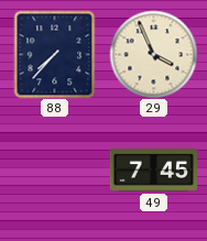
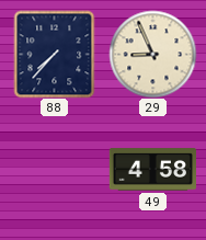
29: 3:56 -> 8:56 (152, 54)
49: 7:45 -> 4:58 (152, 170)
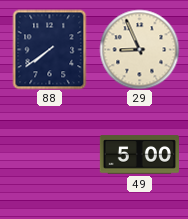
88: 7:37 -> 7:39 (50, 49)
49: 4:58 -> 5:00 (139, 155)
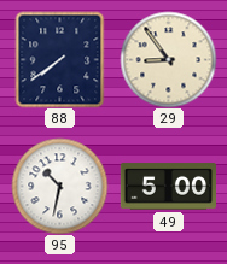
29: 8:56 -> 8:54 (168, 59)
95: none -> 10:32 (59, 186)
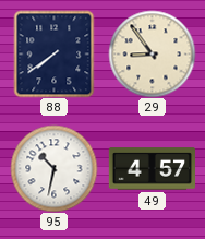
49: 5:00 -> 4:57 (152, 169)
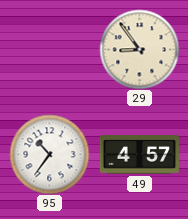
88: 7:39 -> none (55, 53)
95: 10:32 -> 10:36 (49, 154)
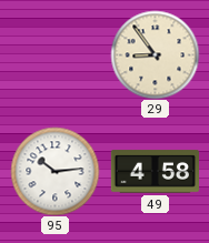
95: 10:36 -> 10:14 (54, 171)
49: 4:57 -> 4:58 (155, 172)
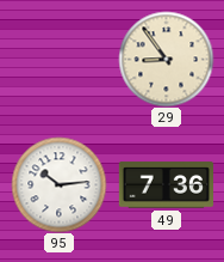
49: 4:58 -> 7:36 (166, 185)
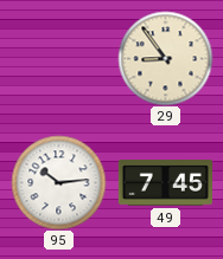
49: 7:36 -> 7:45 (165, 183)
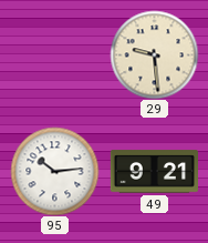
29: 8:54 -> 9:29 (154, 54)
49: 7:45 -> 9:21 (154, 172)
